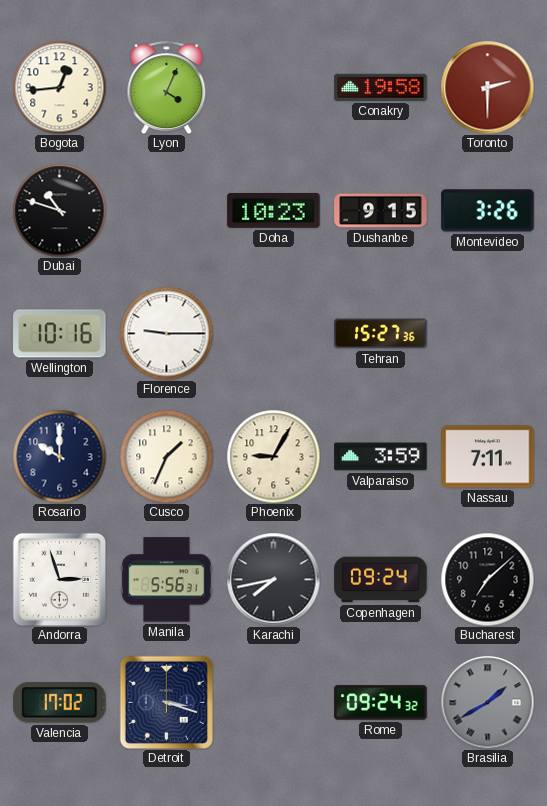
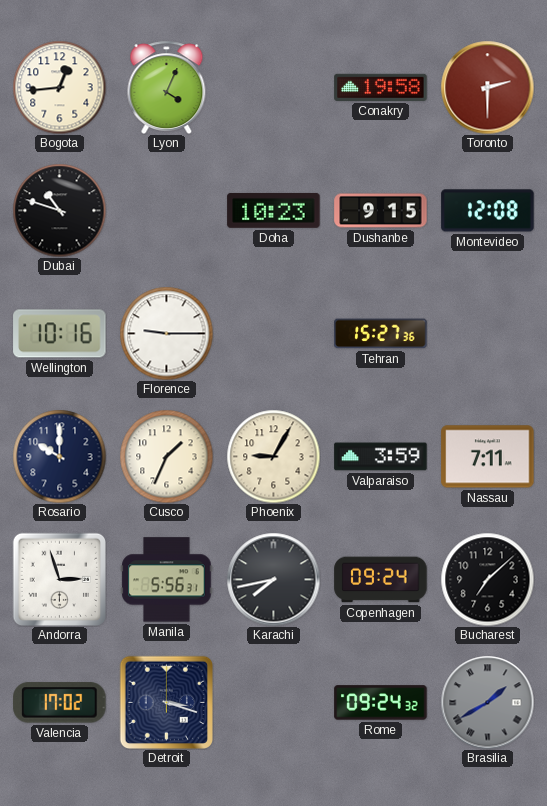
Montevideo: 3:26 -> 12:08 (488, 211)
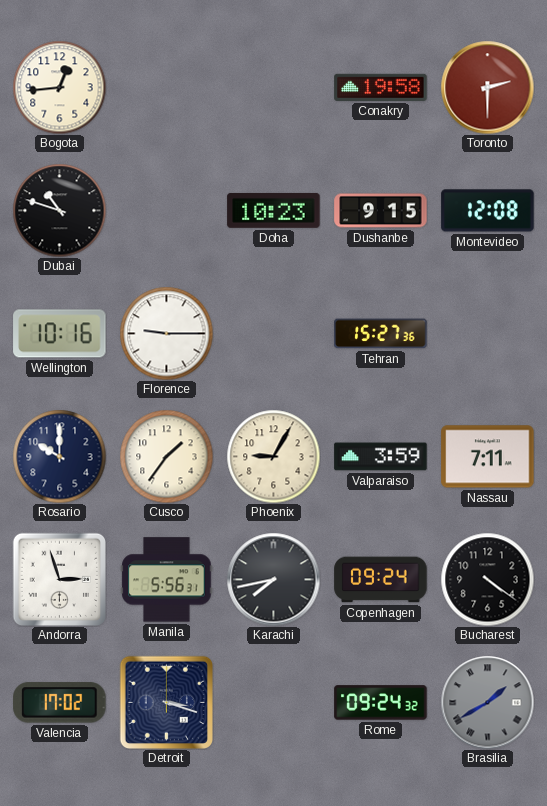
Lyon: 4:04 -> none (167, 87)
Cusco: 1:34 -> 1:36 (166, 456)
Bucharest: 7:08 -> 4:21 (487, 579)
